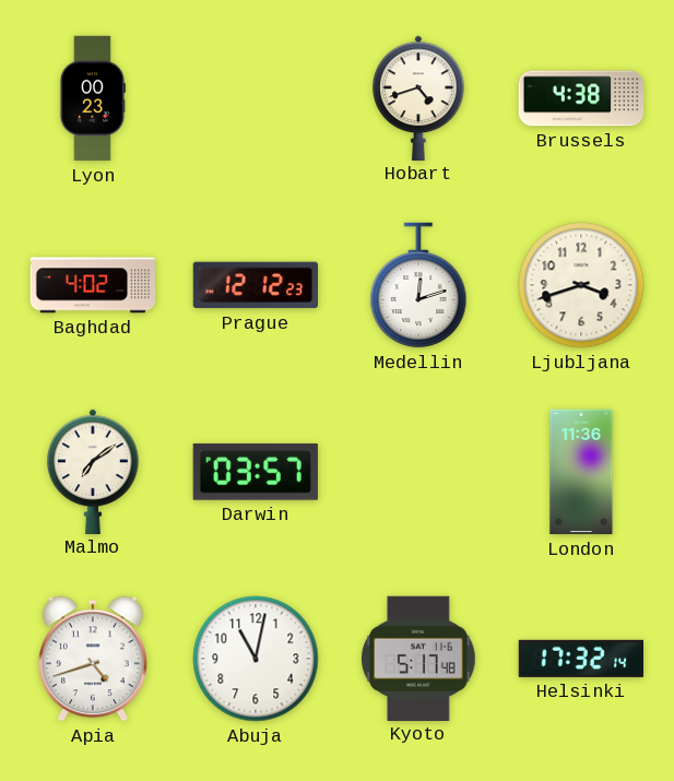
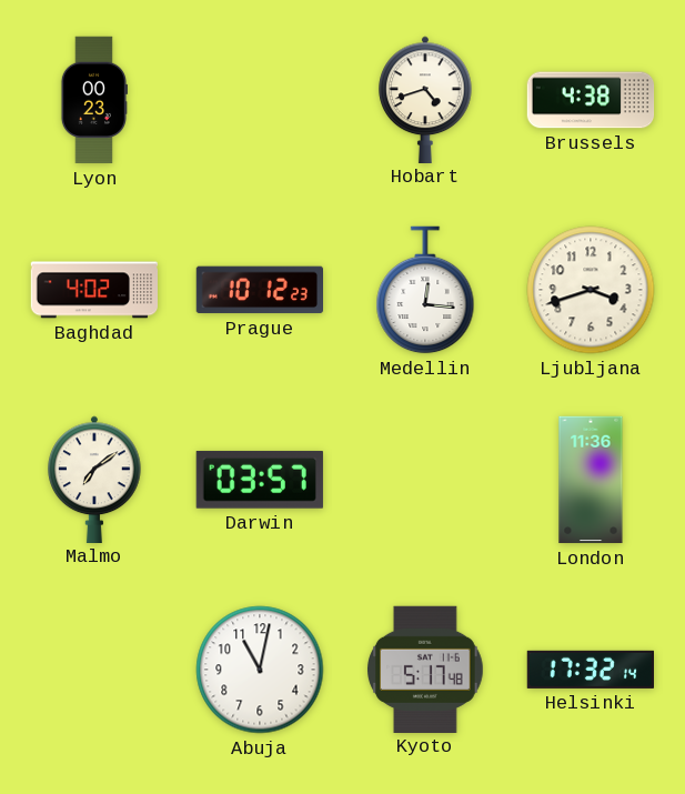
Prague: 12:12 -> 10:12 (259, 290)
Medellin: 12:12 -> 12:16 (425, 290)
Apia: 4:42 -> none (94, 659)
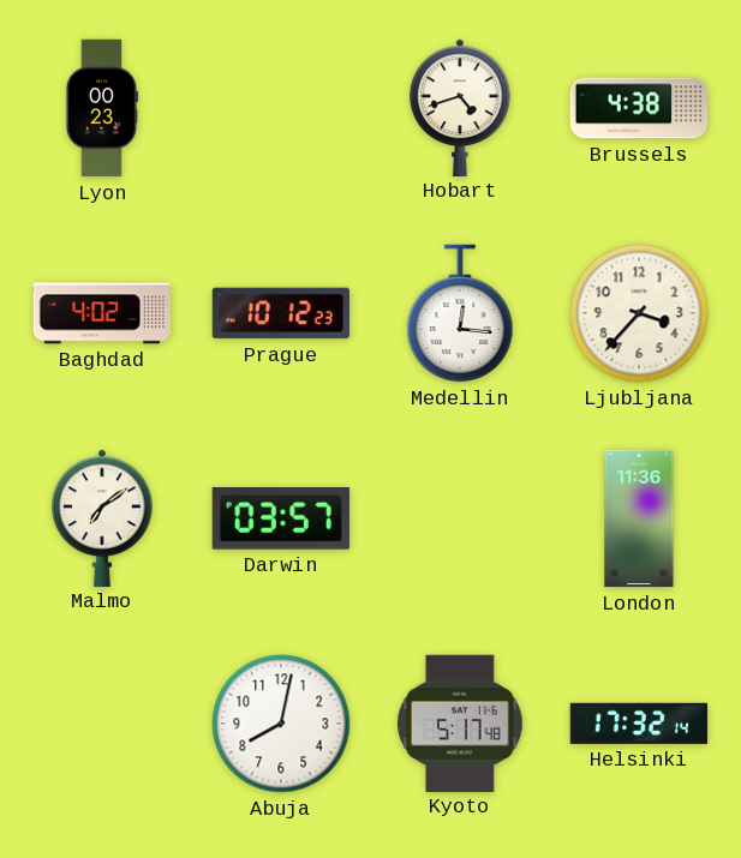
Ljubljana: 3:42 -> 3:37 (639, 313)
Abuja: 11:02 -> 8:02 (281, 724)
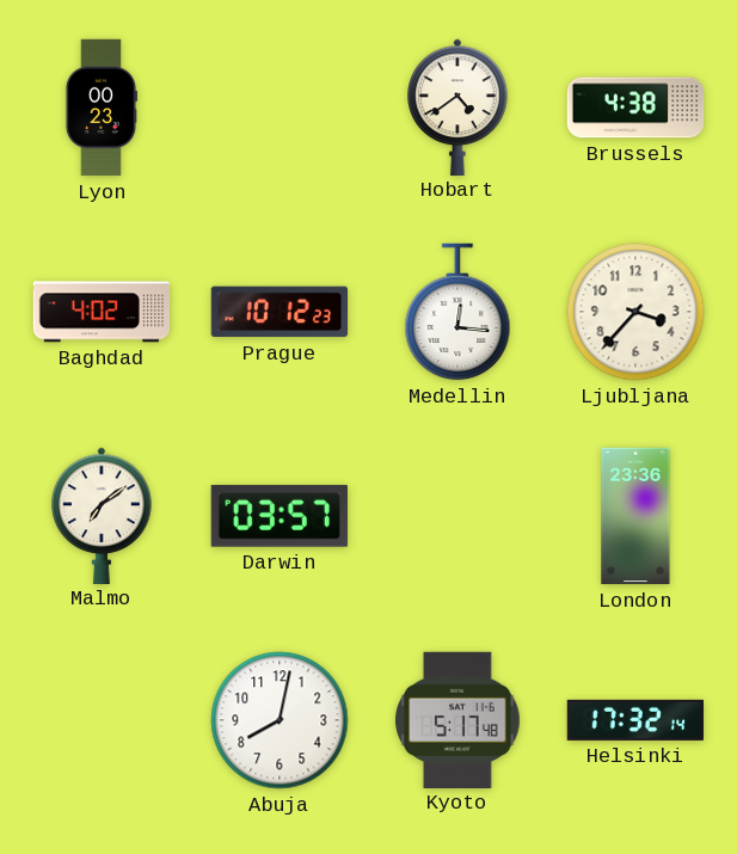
Hobart: 4:42 -> 4:39 (457, 106)
London: 11:36 -> 23:36 (635, 516)
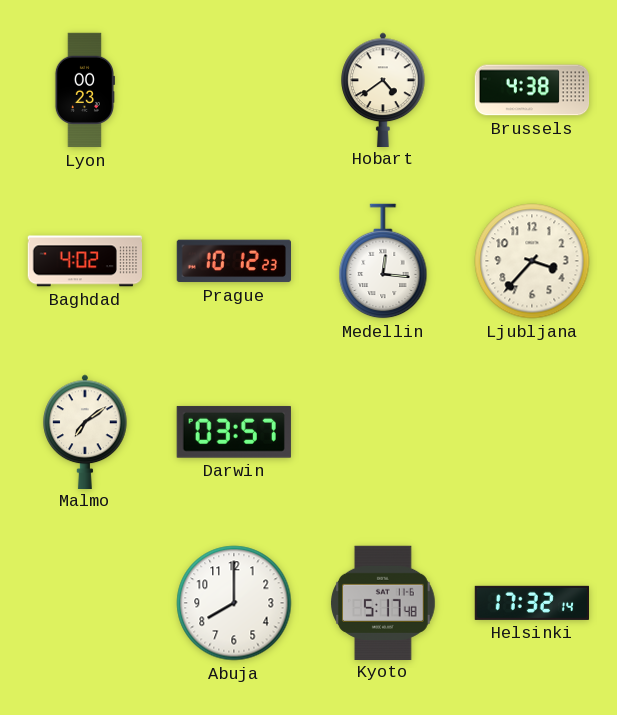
London: 23:36 -> none (635, 516)
Abuja: 8:02 -> 8:00 (234, 603)
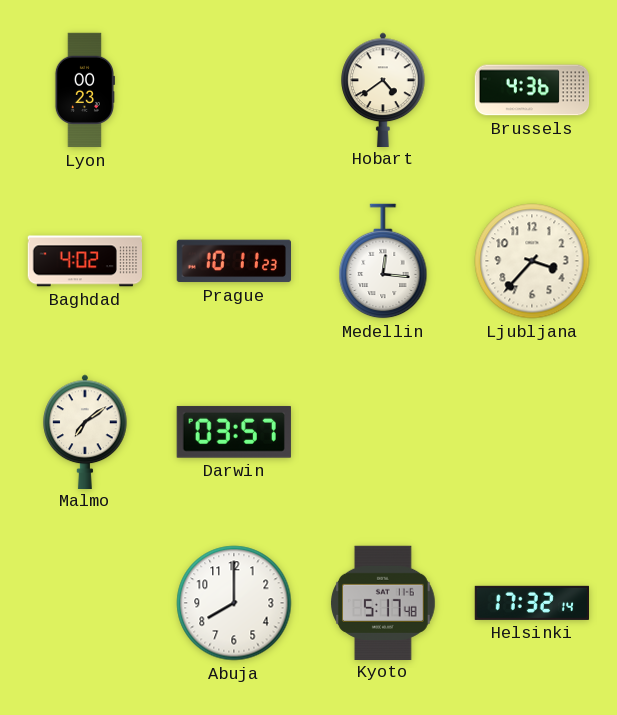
Brussels: 4:38 -> 4:36 (532, 90)
Prague: 10:12 -> 10:11 (233, 261)
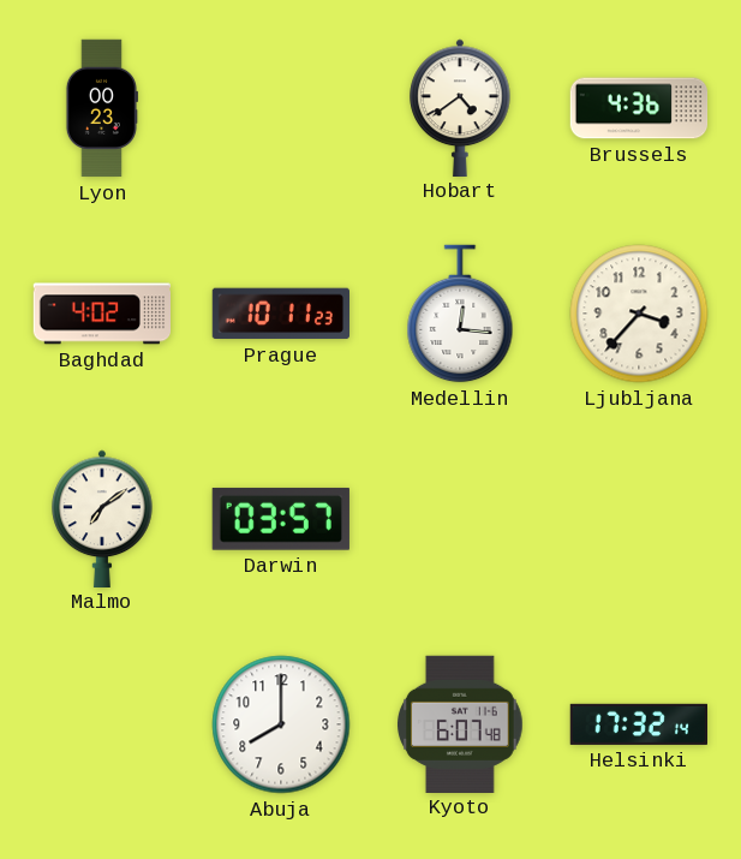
Kyoto: 5:17 -> 6:07 (461, 723)
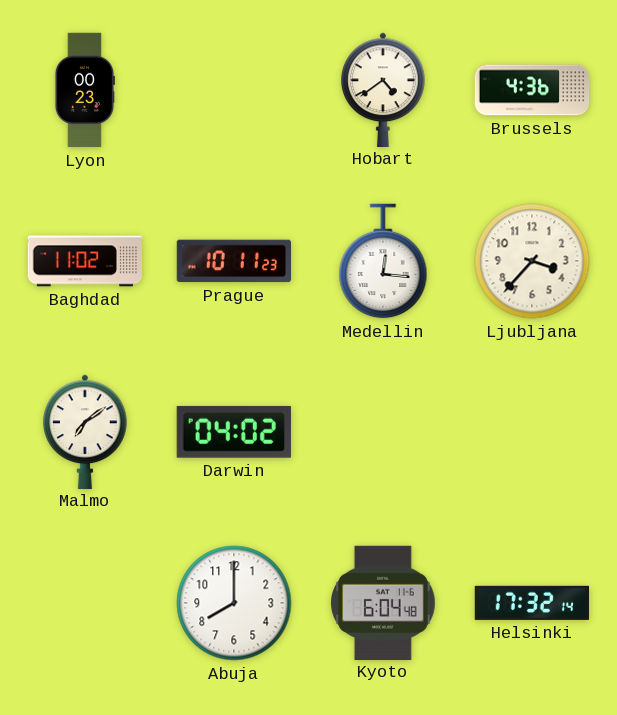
Baghdad: 4:02 -> 11:02 (85, 261)
Darwin: 03:57 -> 04:02 (234, 432)
Kyoto: 6:07 -> 6:04 (384, 602)
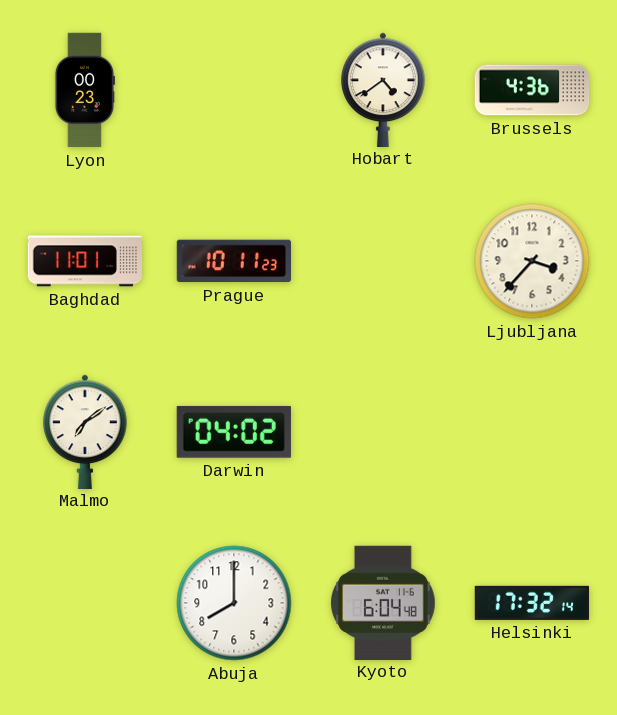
Baghdad: 11:02 -> 11:01 (85, 261)
Medellin: 12:16 -> none (383, 261)
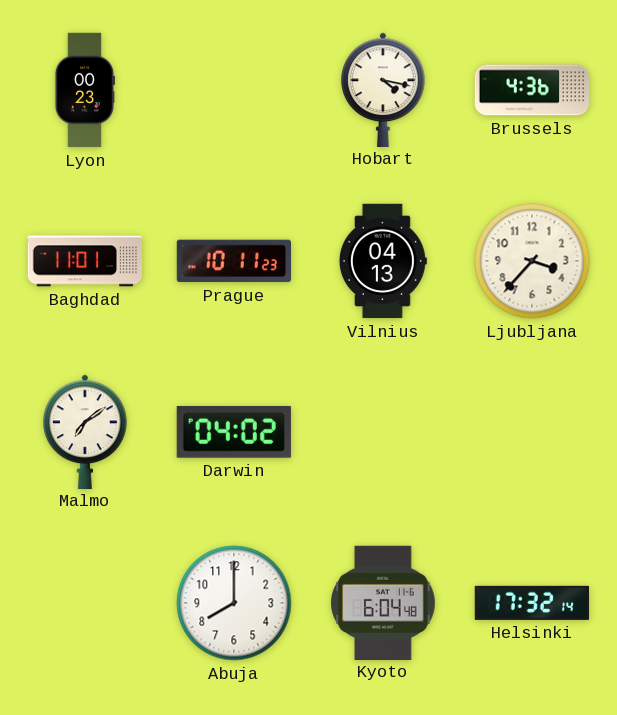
Hobart: 4:39 -> 4:17 (383, 89)
Vilnius: none -> 04:13 (383, 261)
